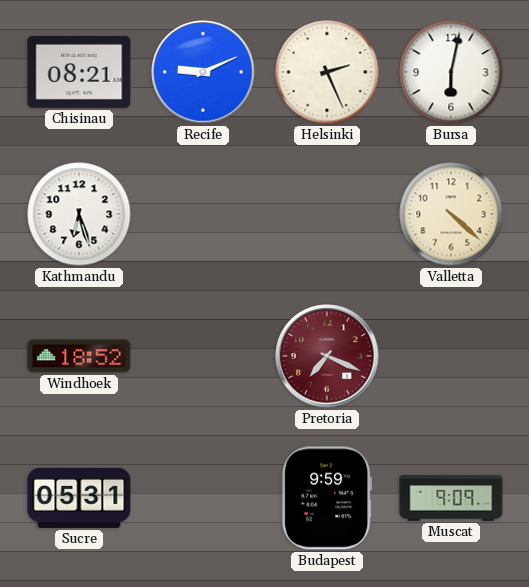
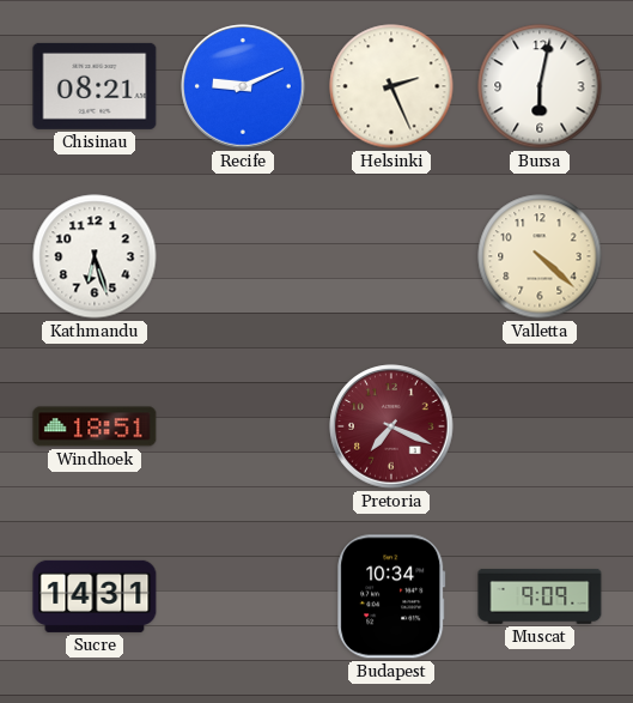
Windhoek: 18:52 -> 18:51 (95, 426)
Sucre: 05:31 -> 14:31 (95, 596)
Budapest: 9:59 -> 10:34 (391, 596)
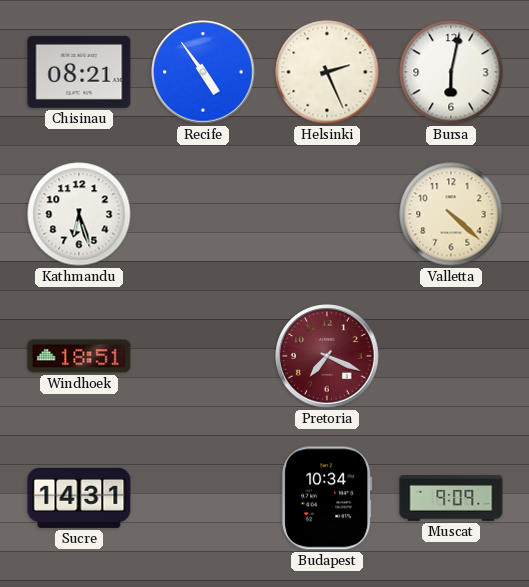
Recife: 9:11 -> 4:54 (203, 72)
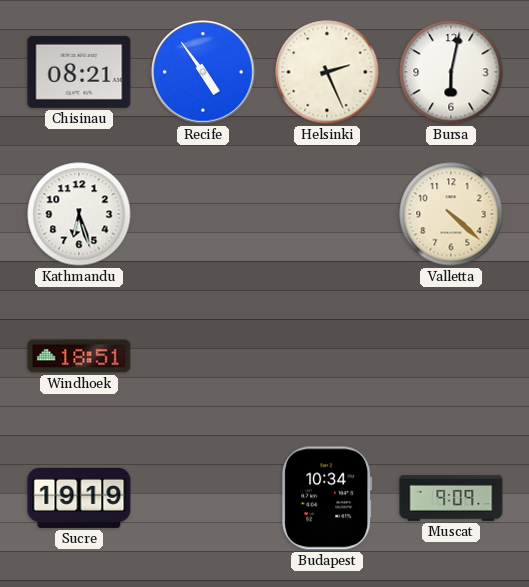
Pretoria: 7:19 -> none (327, 356)
Sucre: 14:31 -> 19:19 (79, 498)
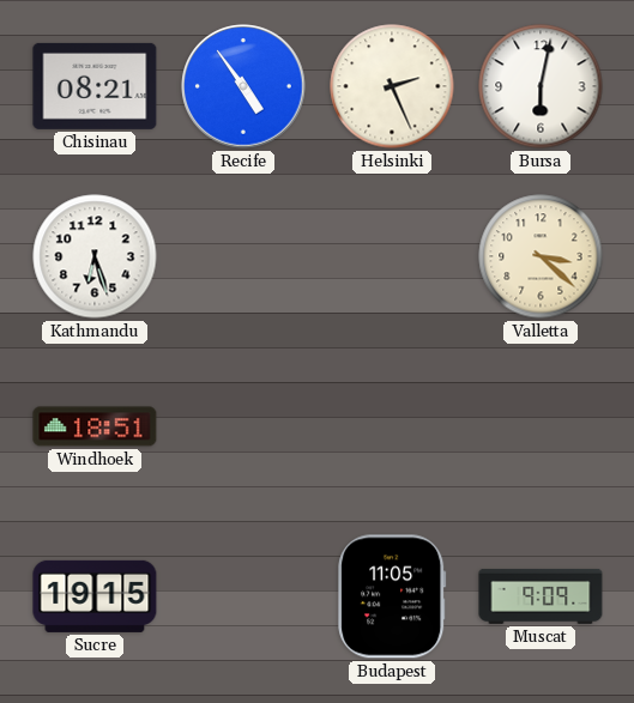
Valletta: 4:22 -> 3:22 (541, 256)
Sucre: 19:19 -> 19:15 (95, 596)
Budapest: 10:34 -> 11:05 (392, 596)
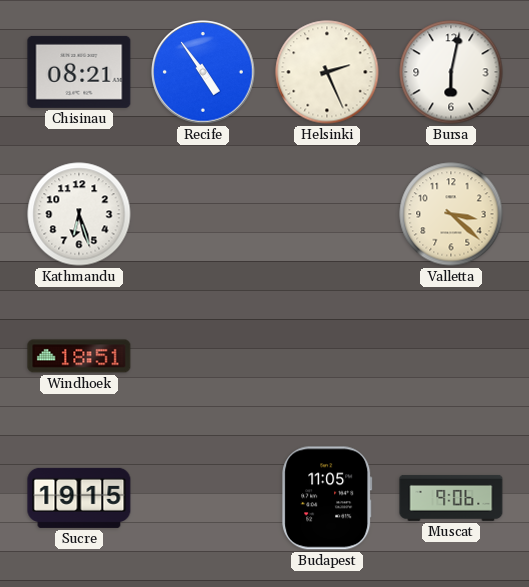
Muscat: 9:09 -> 9:06 (451, 498)
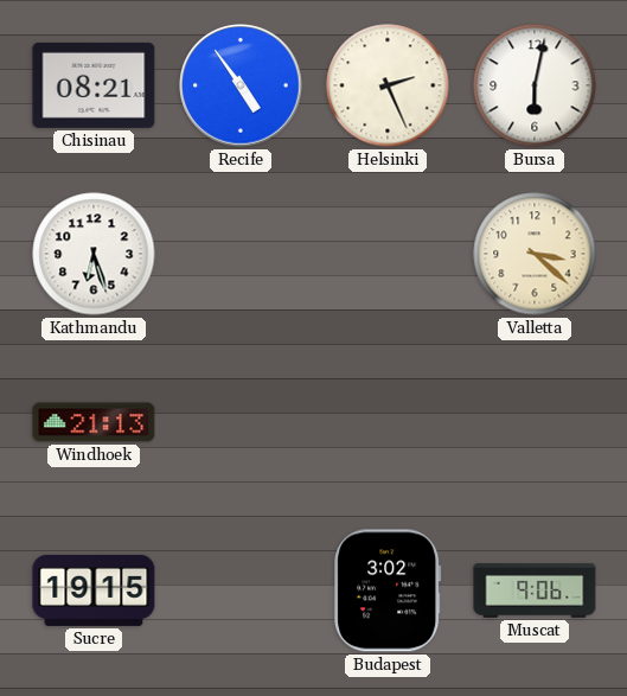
Windhoek: 18:51 -> 21:13 (94, 422)
Budapest: 11:05 -> 3:02 (388, 590)
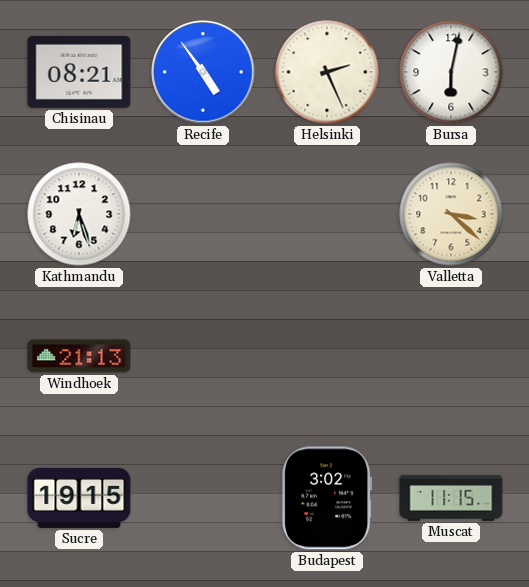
Muscat: 9:06 -> 11:15 (451, 498)
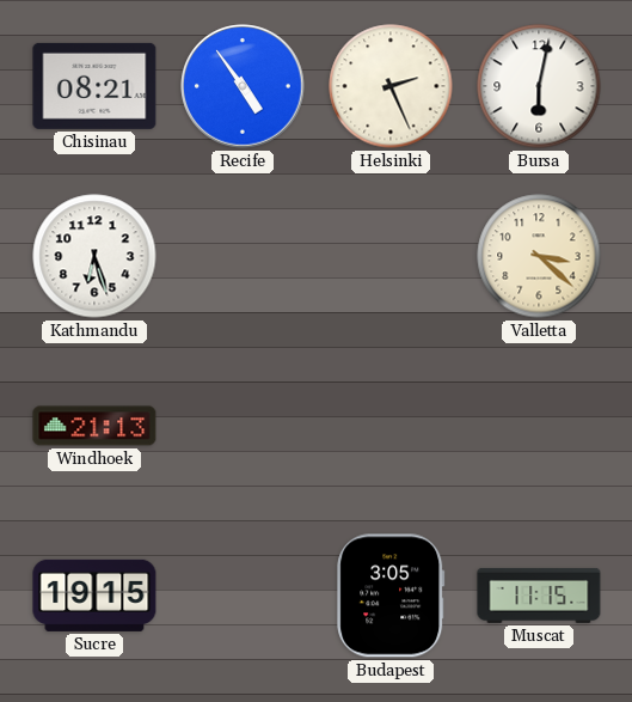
Budapest: 3:02 -> 3:05 (391, 596)
